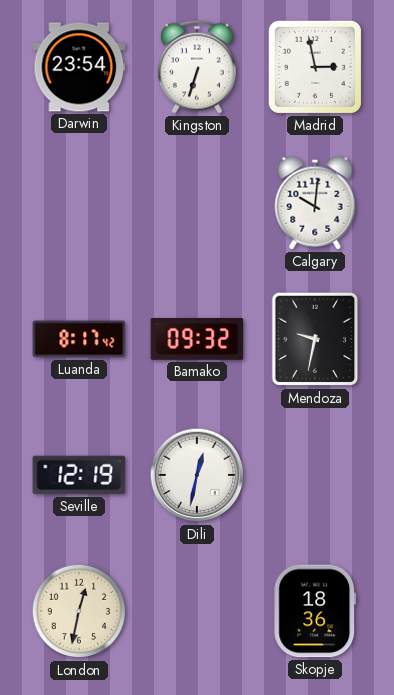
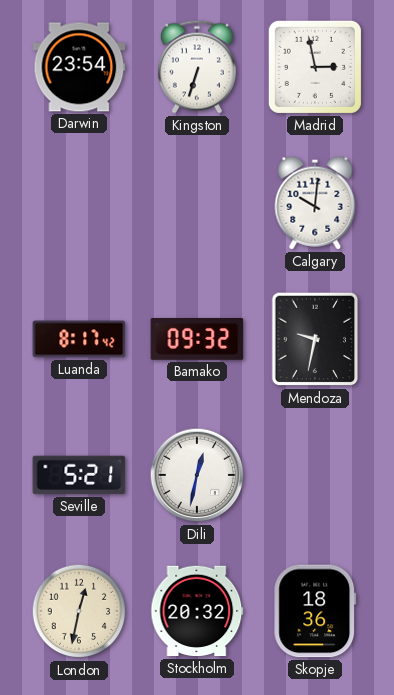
Seville: 12:19 -> 5:21 (79, 475)
Stockholm: none -> 20:32 (197, 611)
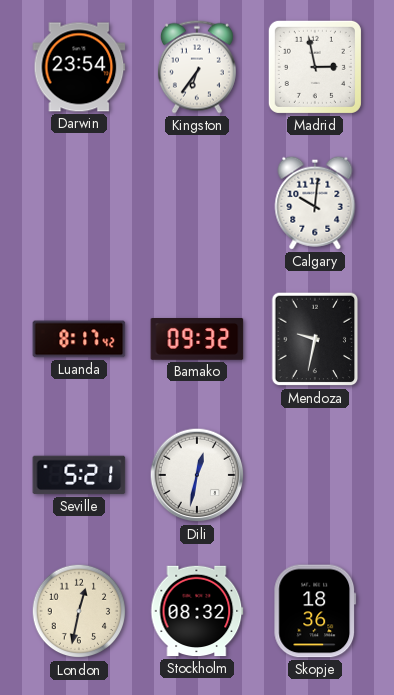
Kingston: 6:33 -> 6:36 (197, 67)
Stockholm: 20:32 -> 08:32 (197, 611)
